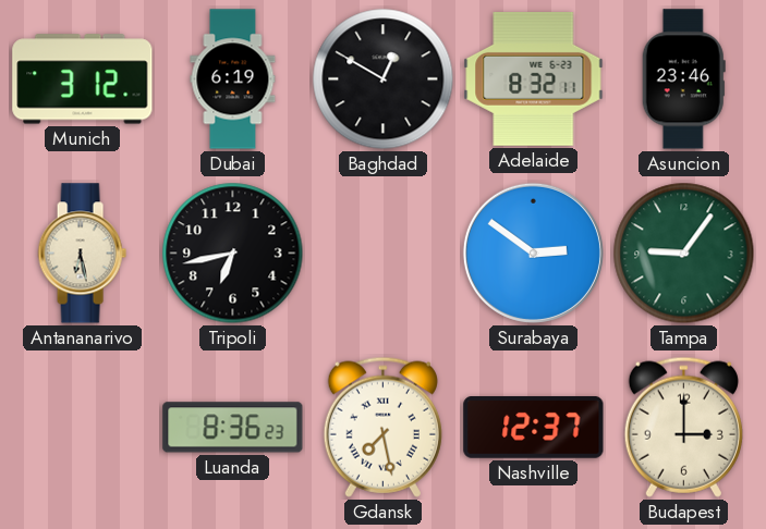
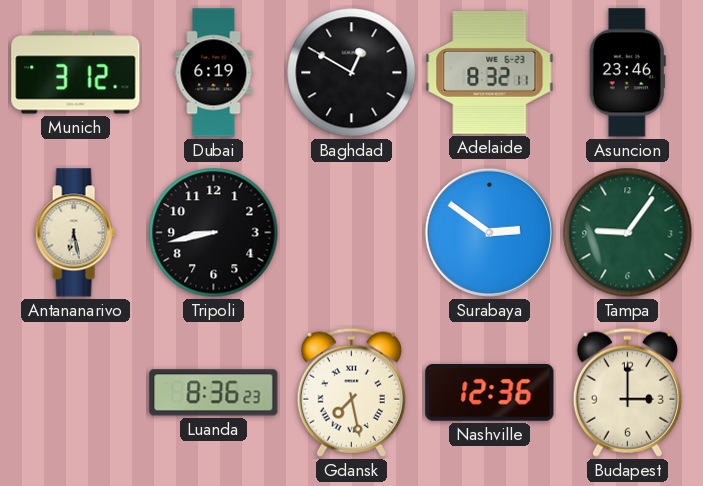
Tripoli: 6:43 -> 8:43 (214, 233)
Nashville: 12:37 -> 12:36 (490, 393)
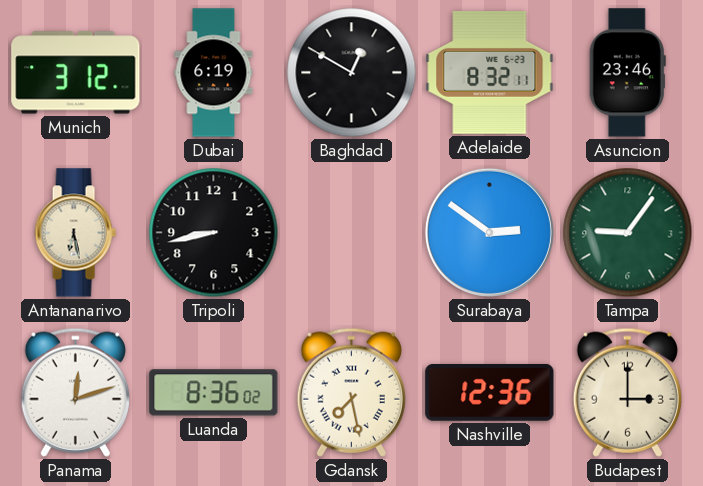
Panama: none -> 12:12 (75, 392)
Luanda: 8:36:23 -> 8:36:02 (214, 393)
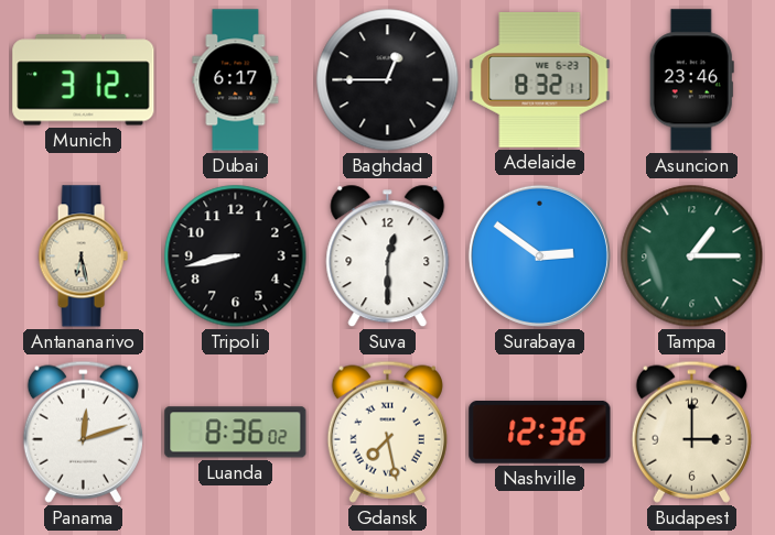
Dubai: 6:19 -> 6:17 (236, 80)
Baghdad: 12:50 -> 12:45 (388, 80)
Suva: none -> 12:30 (388, 256)
Tampa: 9:06 -> 1:15 (692, 256)
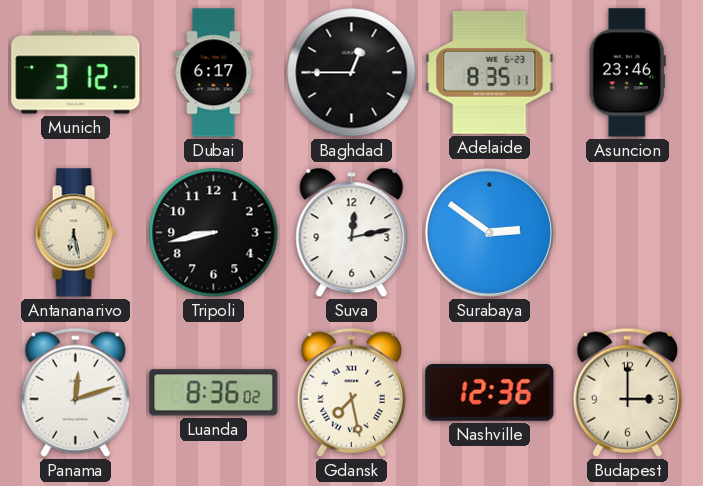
Adelaide: 8:32 -> 8:35 (490, 72)
Suva: 12:30 -> 12:13 (352, 233)
Tampa: 1:15 -> none (692, 256)
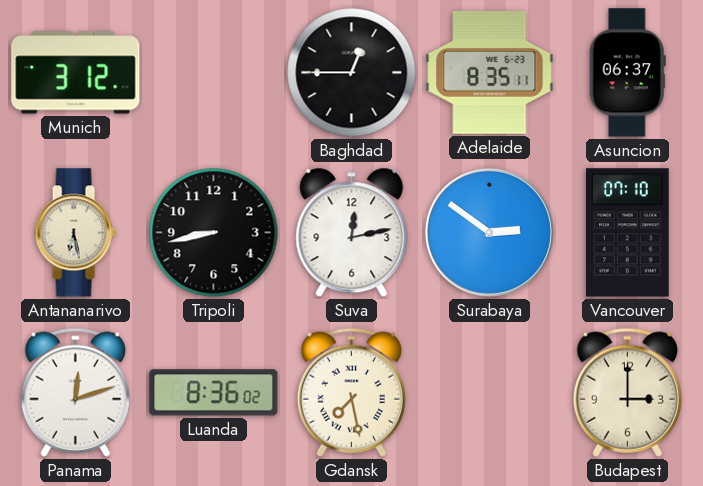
Dubai: 6:17 -> none (214, 73)
Asuncion: 23:46 -> 06:37 (627, 73)
Vancouver: none -> 07:10 (628, 233)
Nashville: 12:36 -> none (490, 393)
